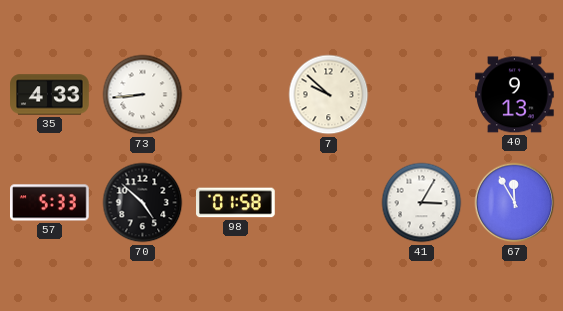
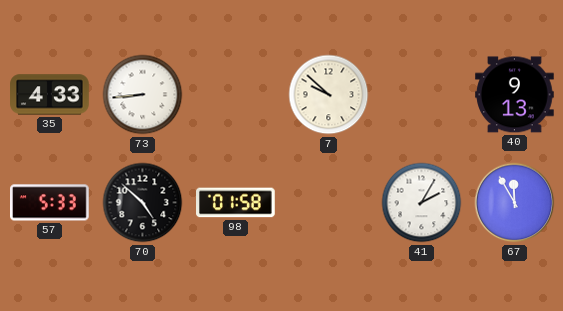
41: 3:05 -> 2:05 (422, 203)
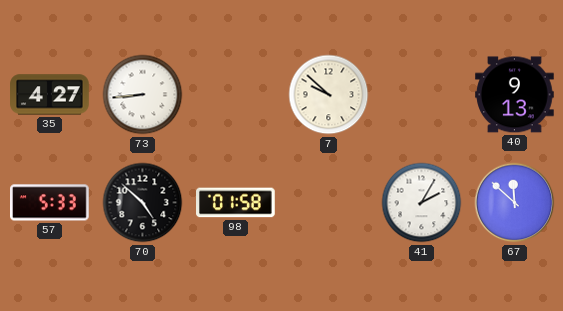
35: 4:33 -> 4:27 (50, 95)
67: 11:55 -> 11:52 (515, 203)
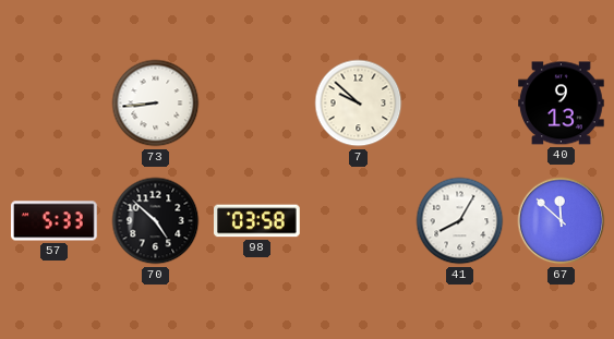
35: 4:27 -> none (50, 95)
98: 01:58 -> 03:58 (257, 221)
41: 2:05 -> 8:05 (460, 221)
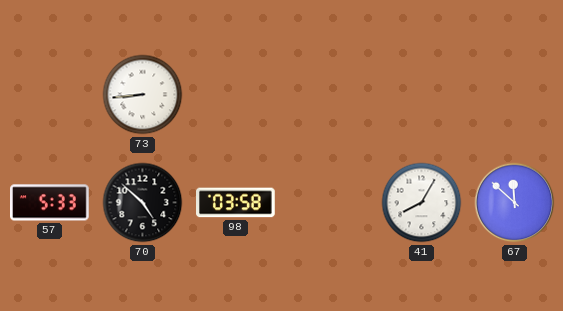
7: 9:52 -> none (359, 104)
40: 9:13 -> none (562, 104)
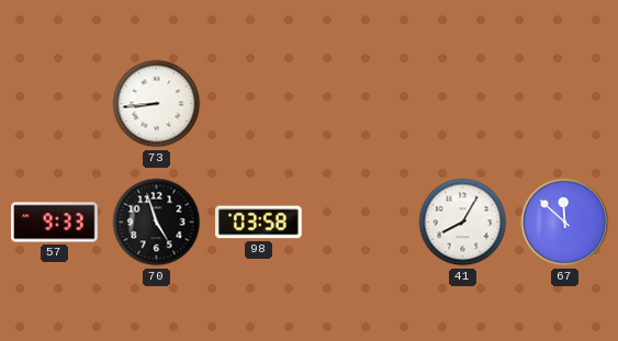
57: 5:33 -> 9:33 (55, 223)
70: 4:52 -> 4:57 (157, 223)
